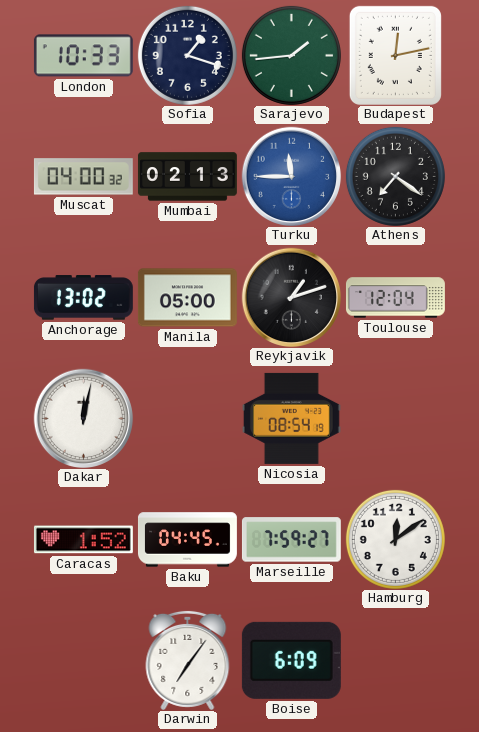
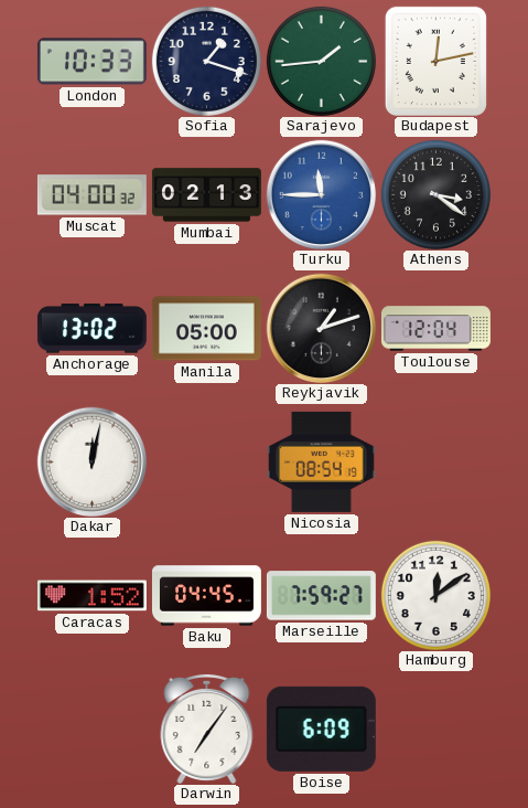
Athens: 7:21 -> 3:21 (435, 194)
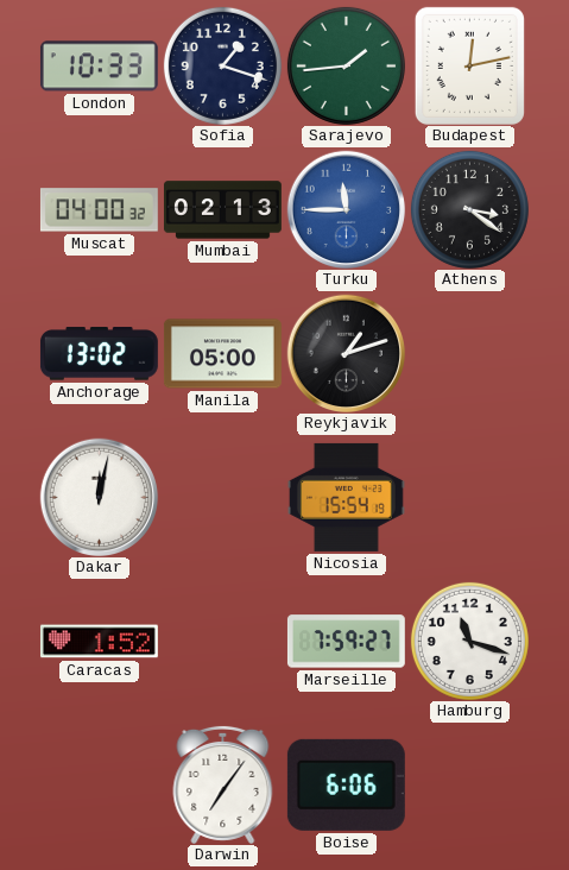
Toulouse: 12:04 -> none (435, 329)
Nicosia: 08:54 -> 15:54 (346, 497)
Baku: 04:45 -> none (206, 596)
Hamburg: 12:09 -> 11:18 (469, 641)
Boise: 6:09 -> 6:06 (346, 784)
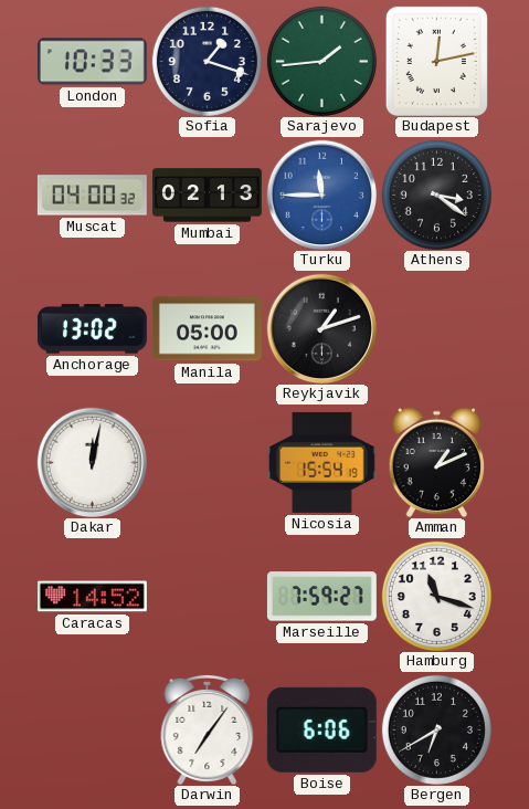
Amman: none -> 1:11 (437, 462)
Caracas: 1:52 -> 14:52 (92, 597)
Bergen: none -> 6:40 (436, 729)
